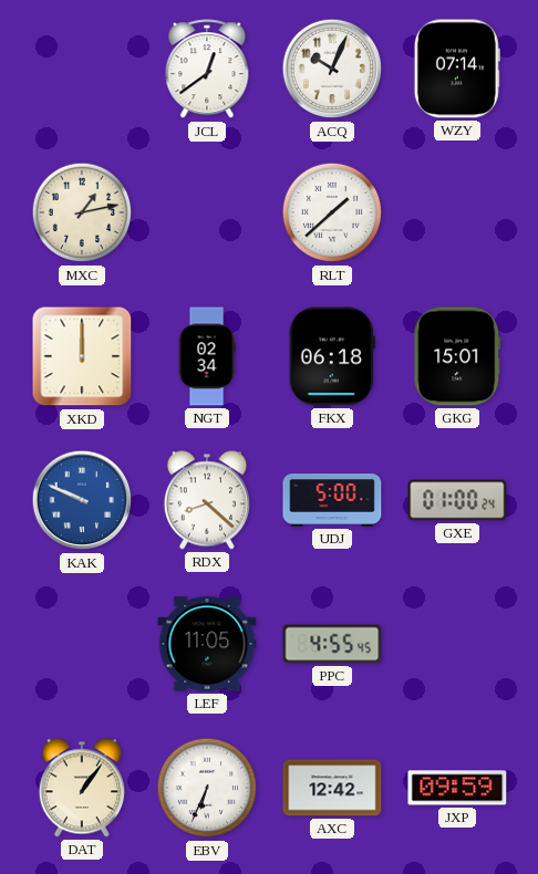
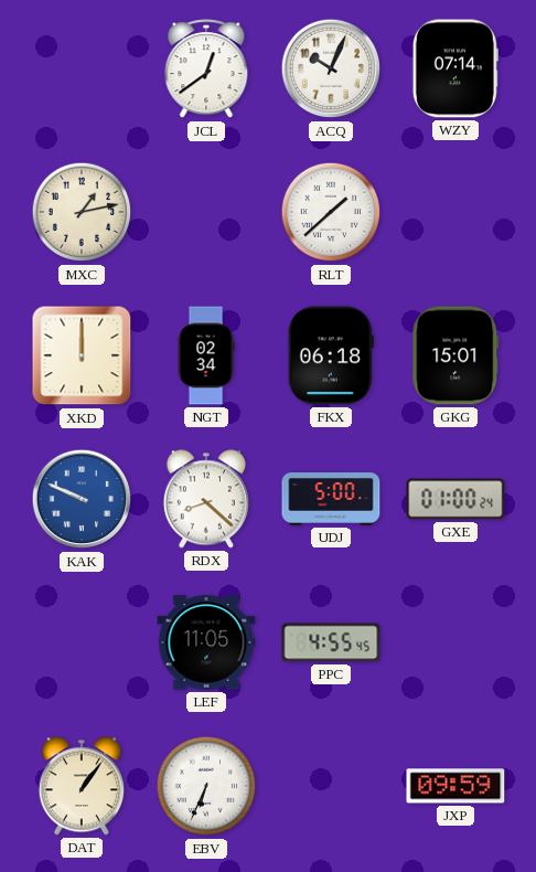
AXC: 12:42 -> none (332, 788)
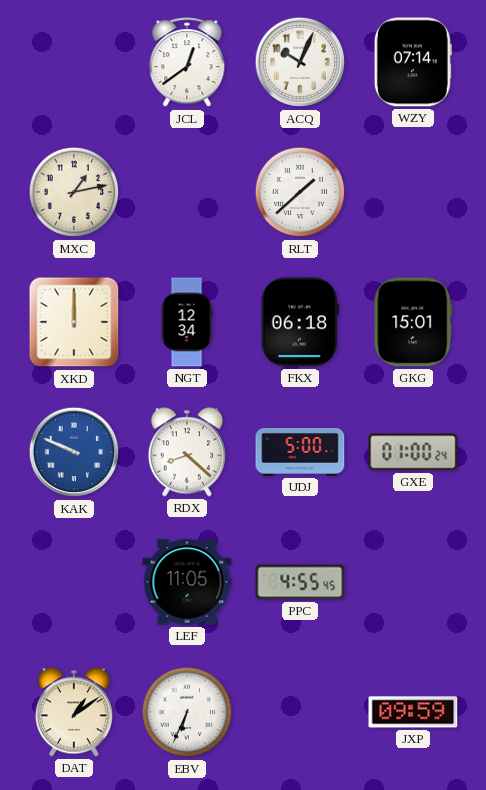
NGT: 02:34 -> 12:34 (187, 322)
DAT: 1:06 -> 1:09 (74, 712)
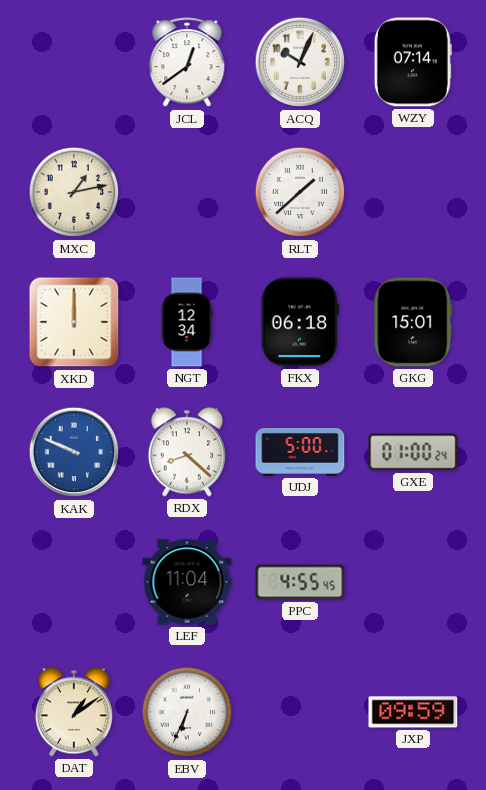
LEF: 11:05 -> 11:04 (187, 582)
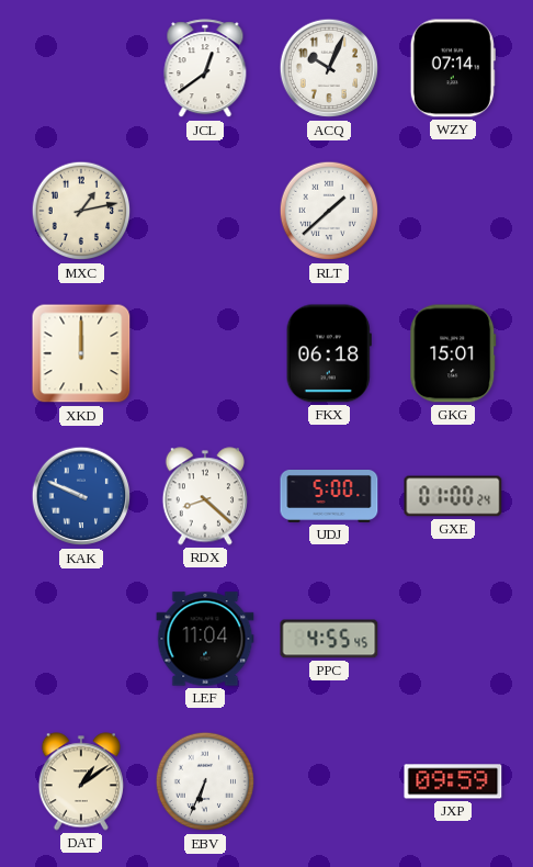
NGT: 12:34 -> none (187, 322)
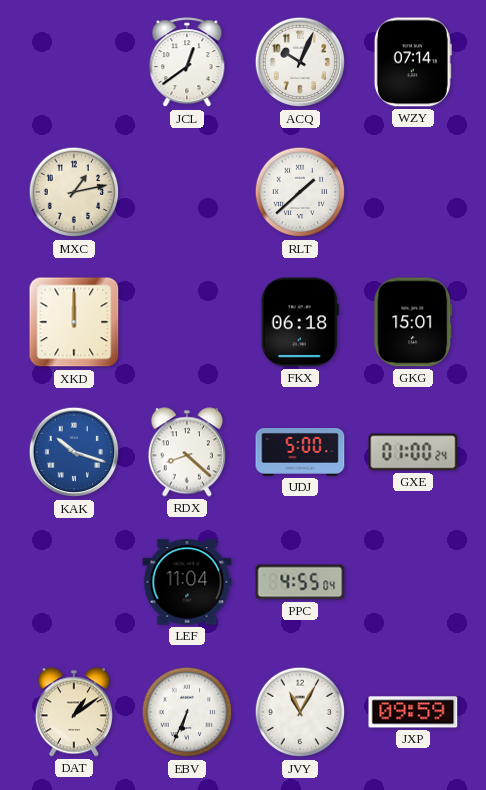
KAK: 9:49 -> 10:18 (74, 452)
PPC: 4:55:45 -> 4:55:04 (300, 582)
JVY: none -> 11:05 (300, 712)
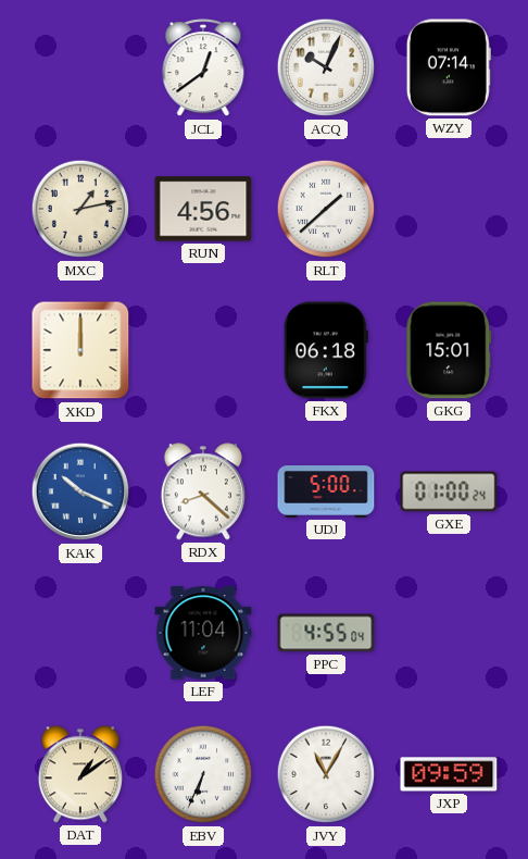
RUN: none -> 4:56 (203, 209)
KAK: 10:18 -> 10:19 (80, 491)
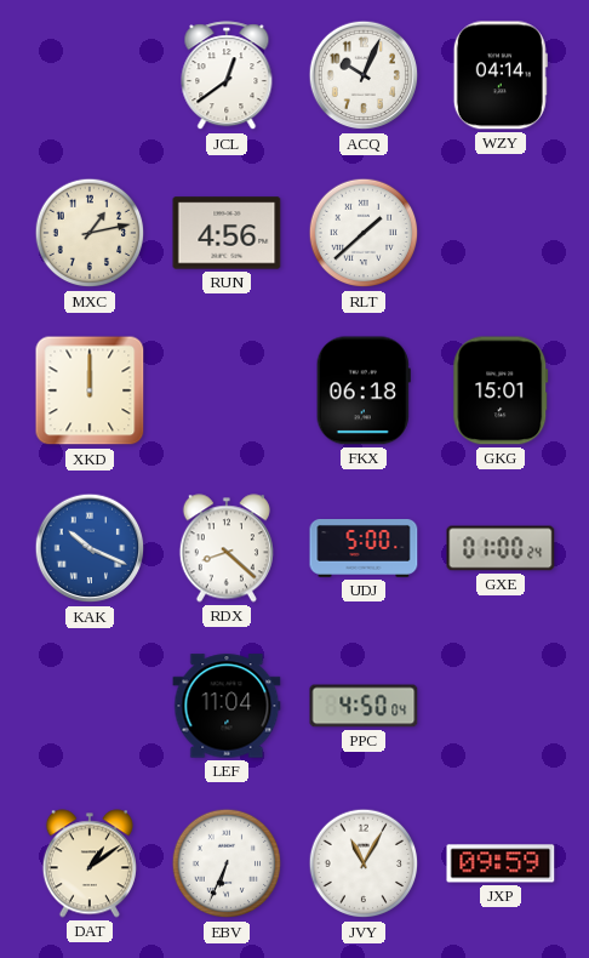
WZY: 07:14 -> 04:14 (501, 75)
PPC: 4:55 -> 4:50 (364, 706)
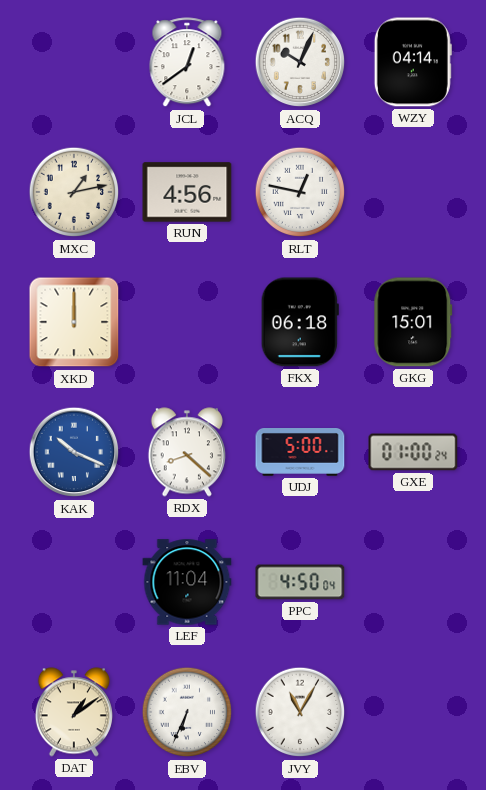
RLT: 1:38 -> 12:47 (300, 192)
JXP: 09:59 -> none (501, 863)
